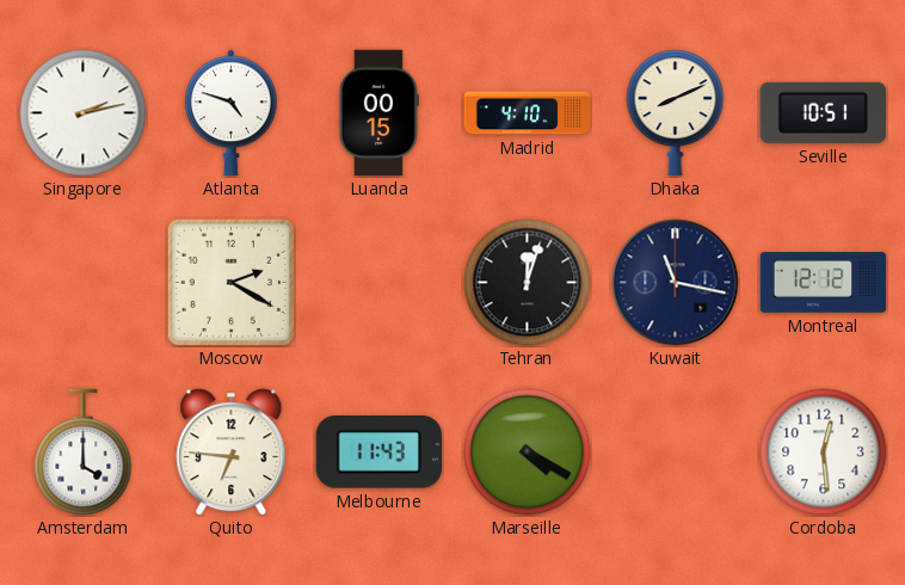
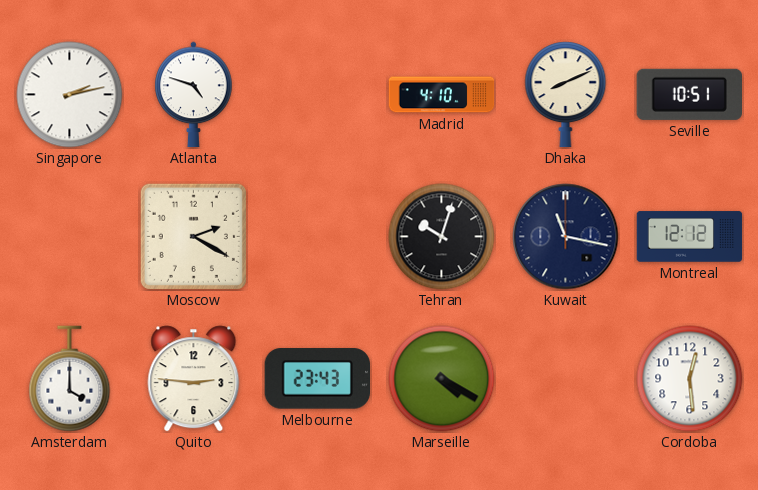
Luanda: 00:15 -> none (378, 113)
Tehran: 12:03 -> 10:03 (442, 237)
Quito: 6:46 -> 2:46 (194, 379)
Melbourne: 11:43 -> 23:43 (317, 379)
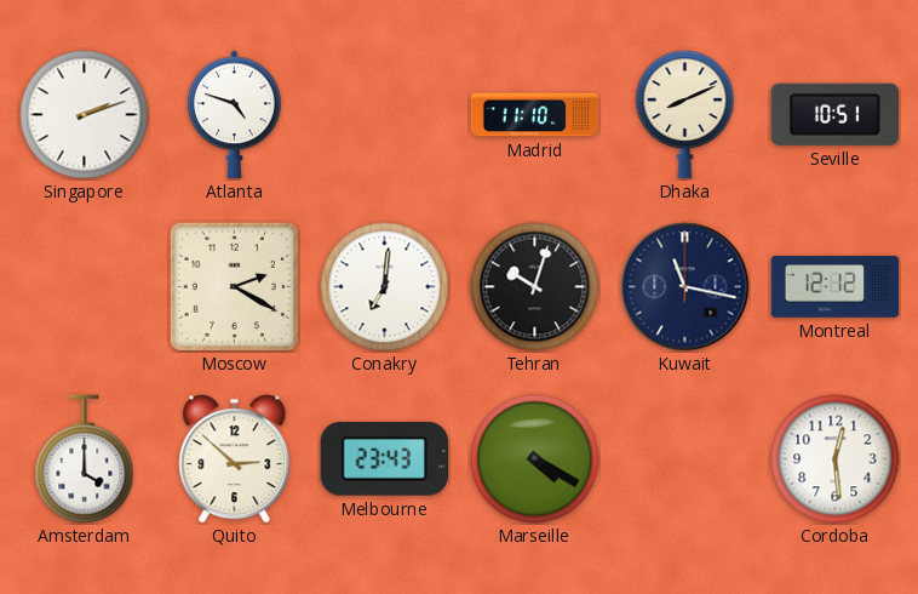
Singapore: 2:13 -> 2:12 (85, 115)
Madrid: 4:10 -> 11:10 (535, 115)
Conakry: none -> 7:01 (385, 287)
Quito: 2:46 -> 2:52 (235, 459)
